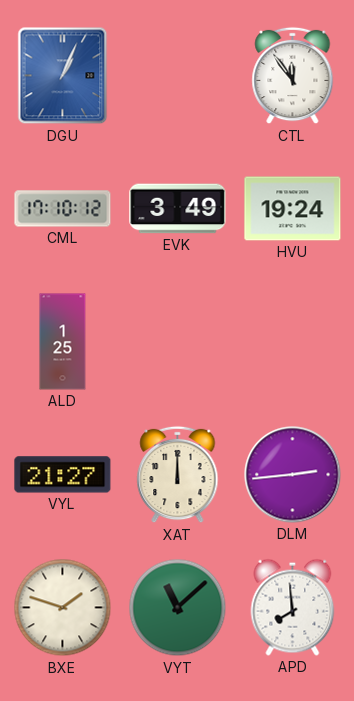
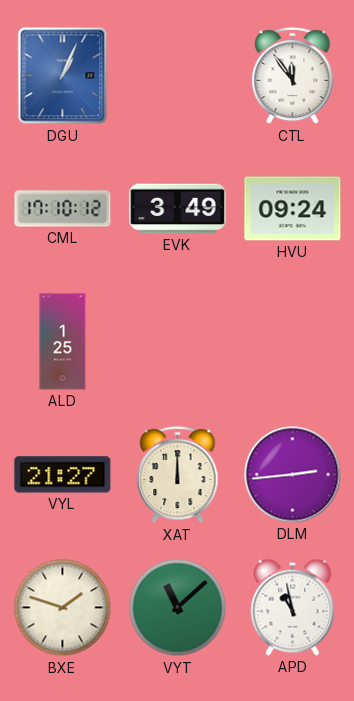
HVU: 19:24 -> 09:24 (293, 209)
APD: 7:59 -> 10:58 (293, 607)
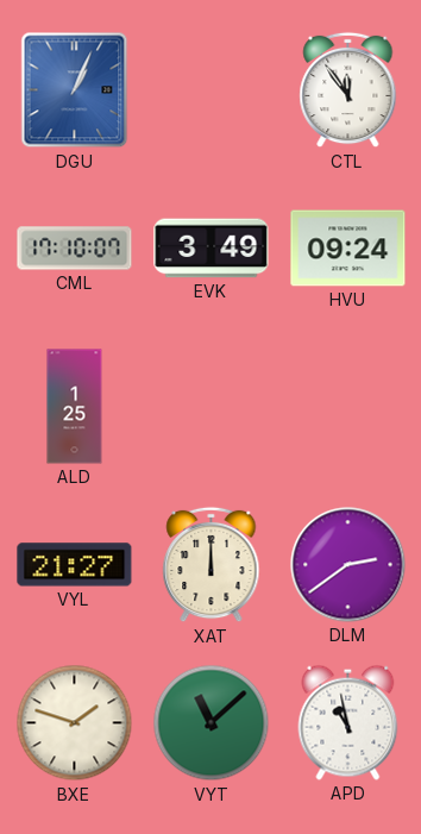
CML: 17:10:12 -> 17:10:07 (75, 249)
DLM: 2:44 -> 2:39 (348, 565)
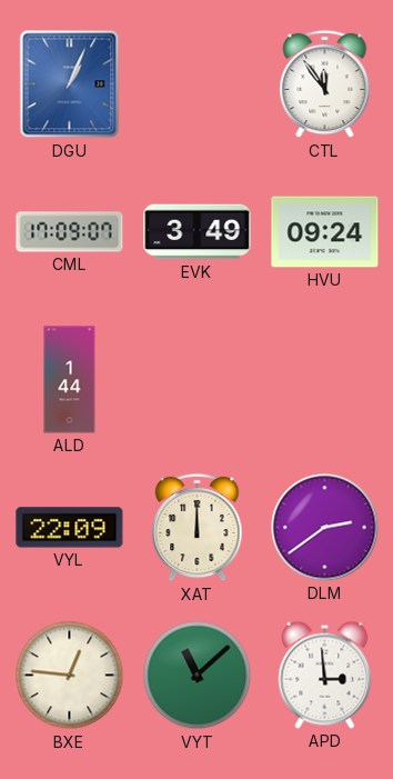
CML: 17:10 -> 17:09 (70, 232)
ALD: 1:25 -> 1:44 (70, 380)
VYL: 21:27 -> 22:09 (70, 528)
BXE: 1:48 -> 12:46 (70, 676)
APD: 10:58 -> 2:59 (325, 675)
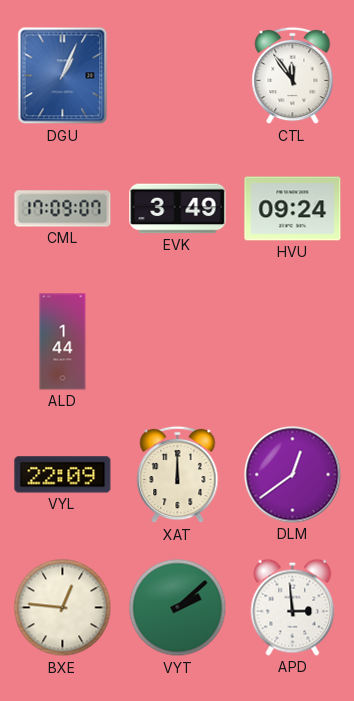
DLM: 2:39 -> 12:39 (293, 475)
VYT: 11:08 -> 2:08 (178, 608)
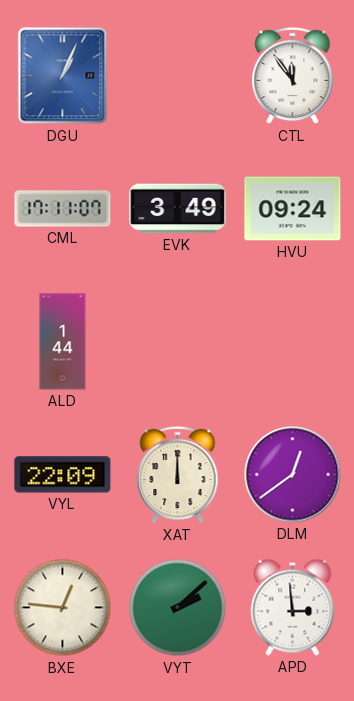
CML: 17:09 -> 17:11 (63, 209)
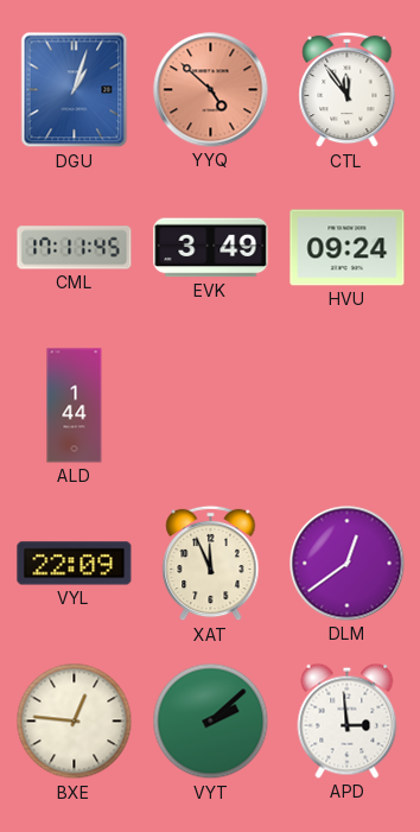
DGU: 1:04 -> 1:03 (75, 90)
YYQ: none -> 4:52 (211, 90)
CML: 17:11:07 -> 17:11:45 (75, 248)
XAT: 12:00 -> 11:56 (211, 564)
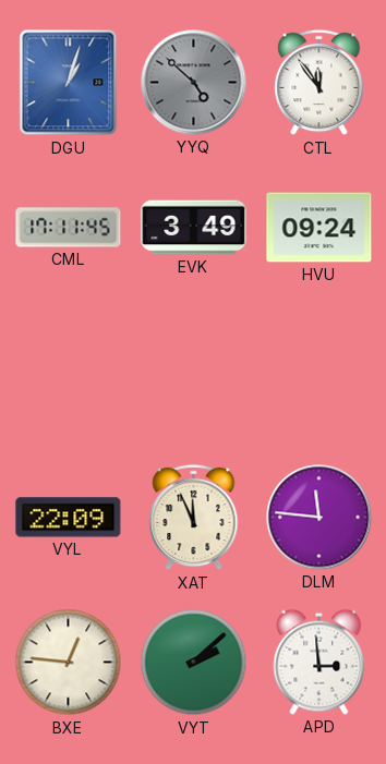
YYQ dial: salmon -> grey (194, 83)
ALD: 1:44 -> none (75, 406)
DLM: 12:39 -> 11:46 (319, 518)
